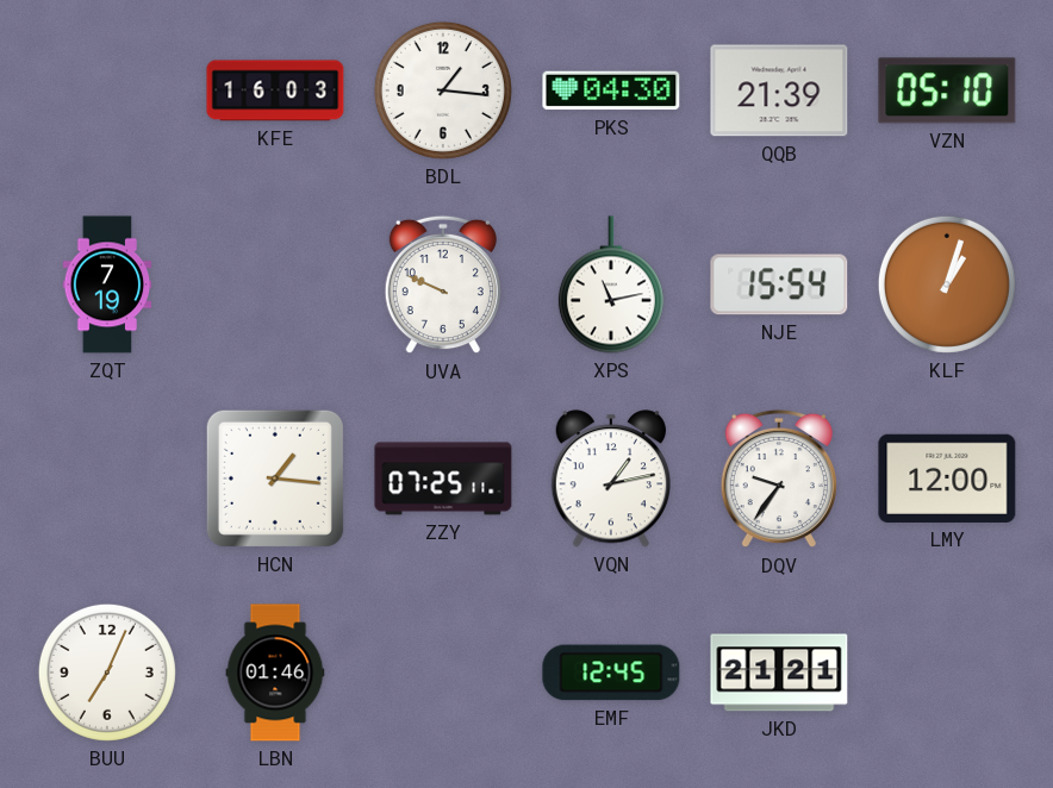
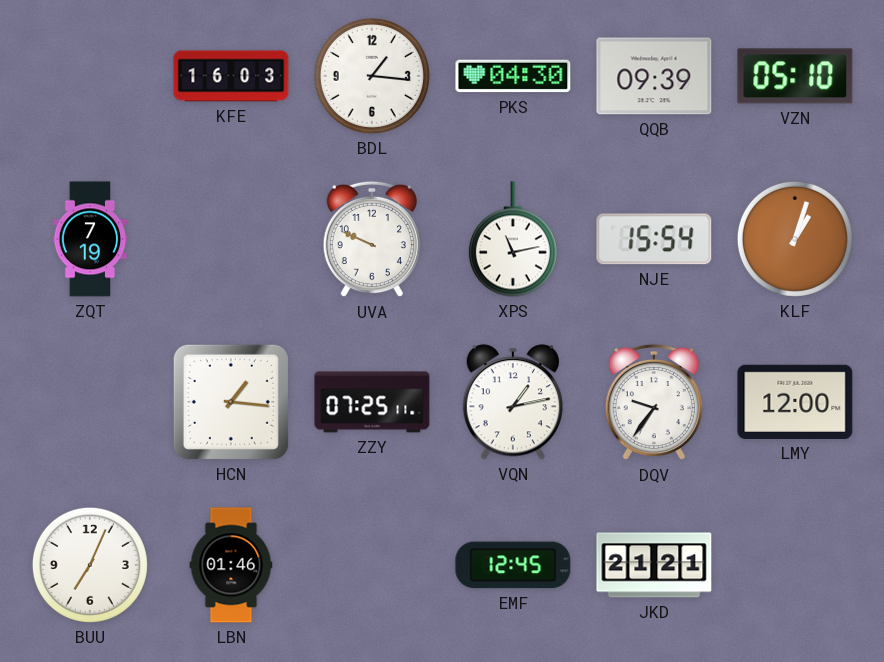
QQB: 21:39 -> 09:39 (654, 76)
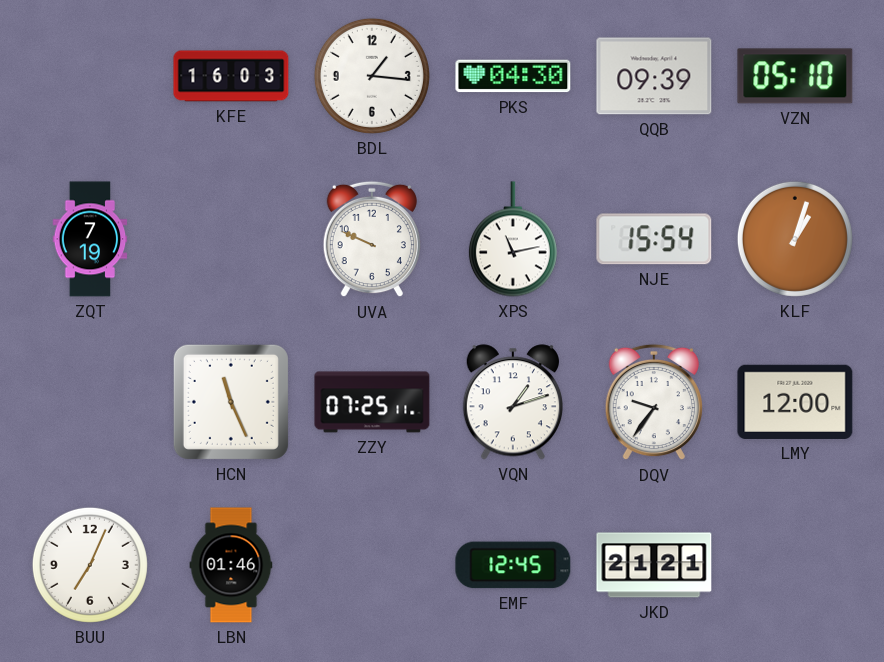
HCN: 1:16 -> 11:26 (231, 402)
VQN: 1:13 -> 1:12 (512, 402)
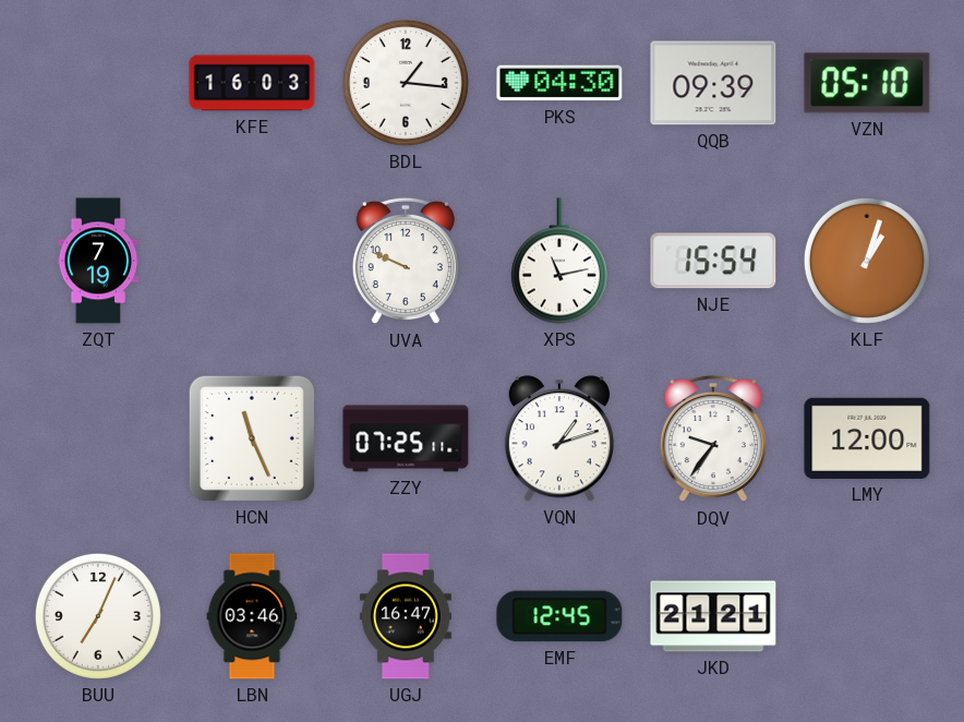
LBN: 01:46 -> 03:46 (252, 616)
UGJ: none -> 16:47 (406, 616)
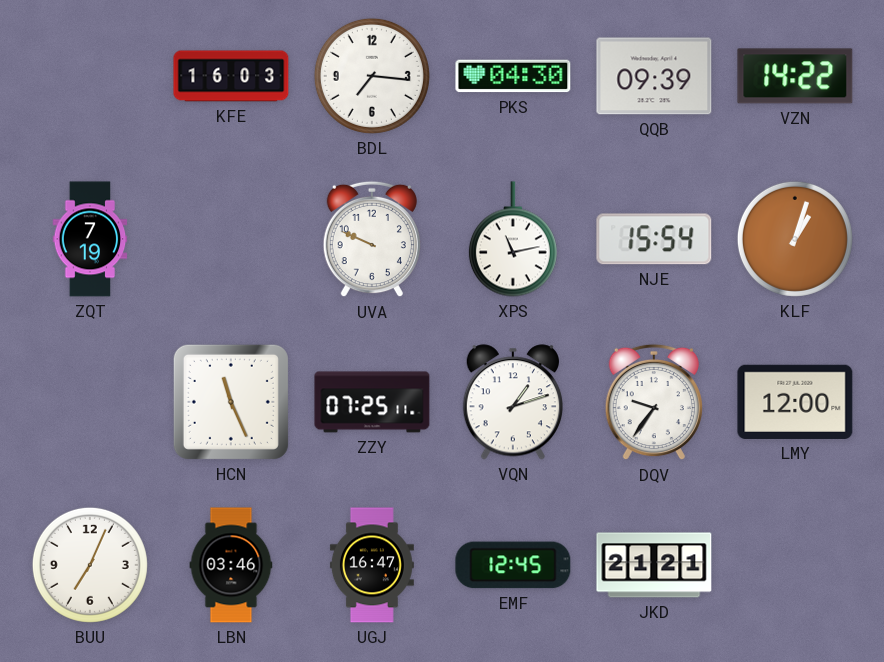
BDL: 1:16 -> 7:16 (372, 76)
VZN: 05:10 -> 14:22 (795, 76)
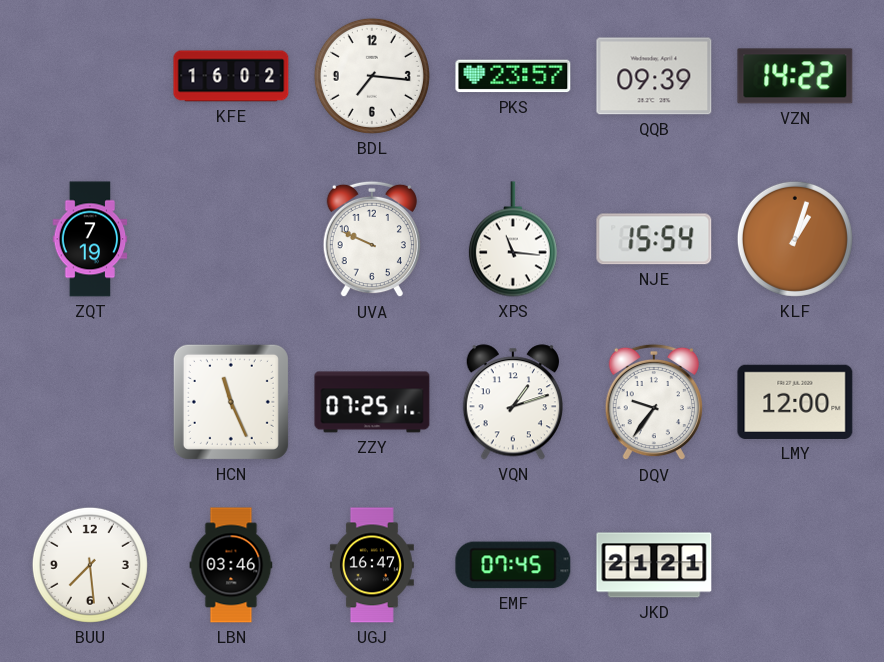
KFE: 16:03 -> 16:02 (231, 76)
PKS: 04:30 -> 23:57 (513, 76)
XPS: 11:13 -> 11:16 (513, 239)
BUU: 7:04 -> 7:29 (90, 565)
EMF: 12:45 -> 07:45 (513, 565)
